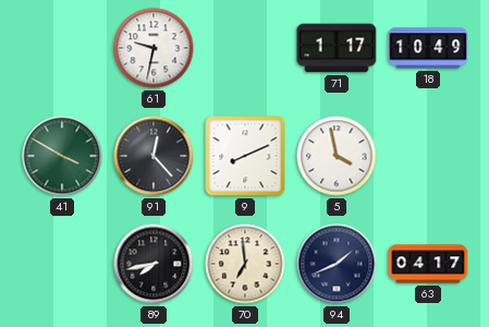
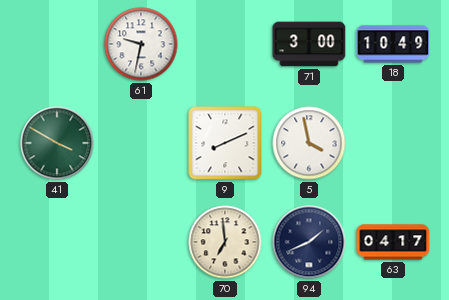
71: 1:17 -> 3:00 (309, 44)
91: 12:23 -> none (154, 156)
89: 7:43 -> none (154, 264)
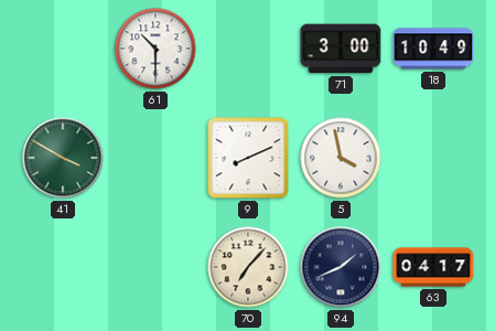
61: 9:32 -> 10:30 (155, 49)
70: 6:59 -> 7:07 (248, 267)
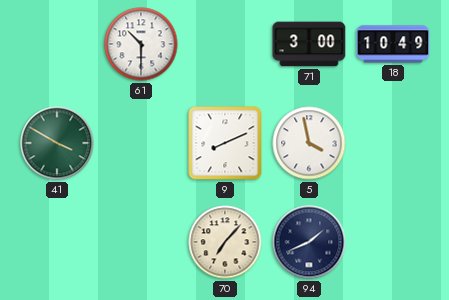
63: 04:17 -> none (433, 267)
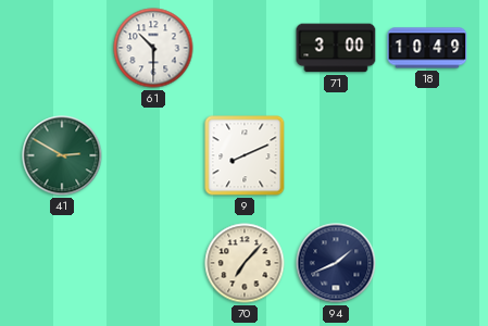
41: 3:50 -> 2:50 (62, 155)
5: 3:58 -> none (309, 143)
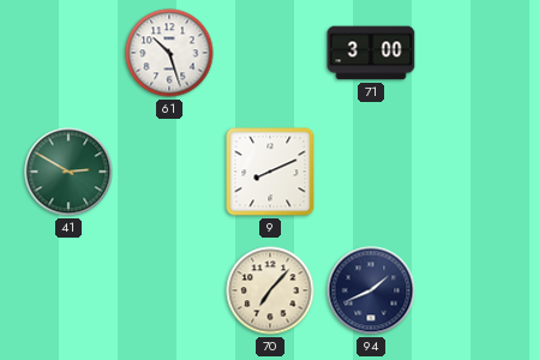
61: 10:30 -> 10:27 (169, 53)
18: 10:49 -> none (427, 48)
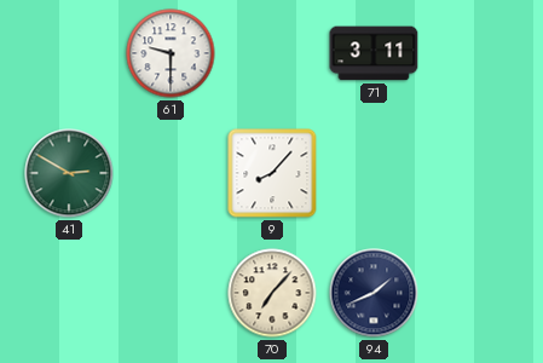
61: 10:27 -> 9:30 (171, 53)
71: 3:00 -> 3:11 (374, 53)
9: 8:11 -> 8:07 (272, 173)
